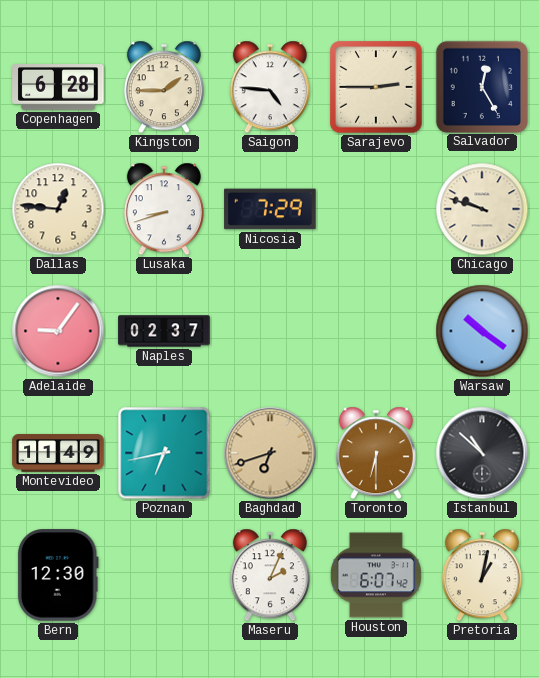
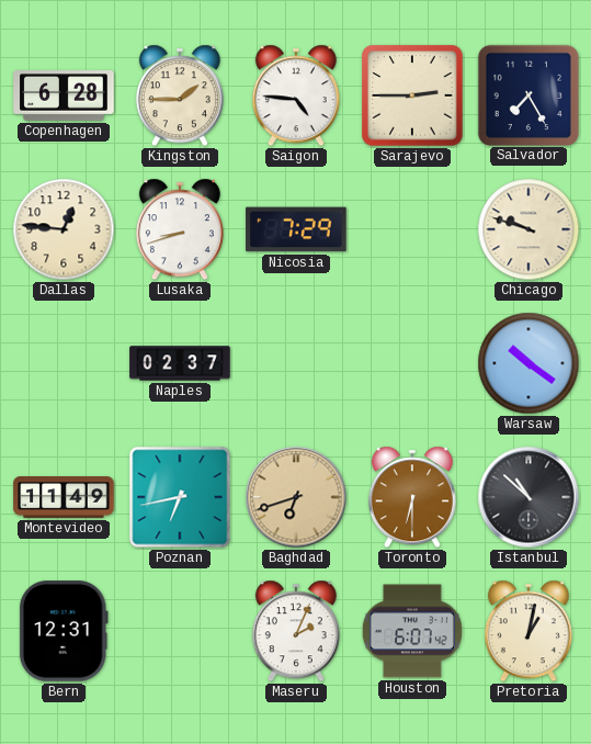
Salvador: 12:25 -> 7:25 (527, 94)
Adelaide: 9:06 -> none (58, 331)
Bern: 12:30 -> 12:31 (64, 631)
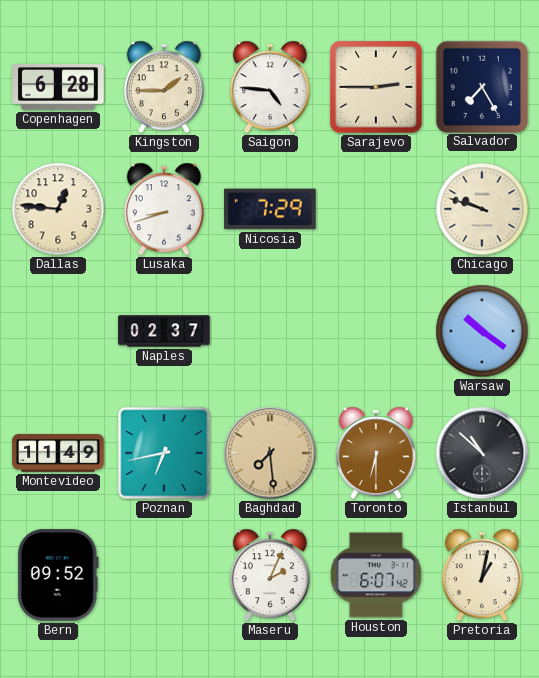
Baghdad: 6:42 -> 7:29 (270, 453)
Bern: 12:31 -> 09:52 (58, 575)
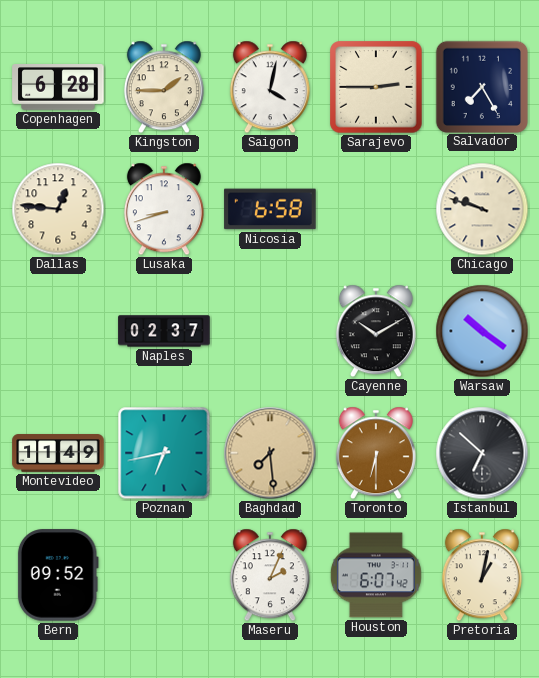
Saigon: 4:46 -> 4:02 (270, 87)
Nicosia: 7:29 -> 6:58 (270, 209)
Cayenne: none -> 10:10 (376, 331)
Istanbul: 10:52 -> 6:52 (482, 453)
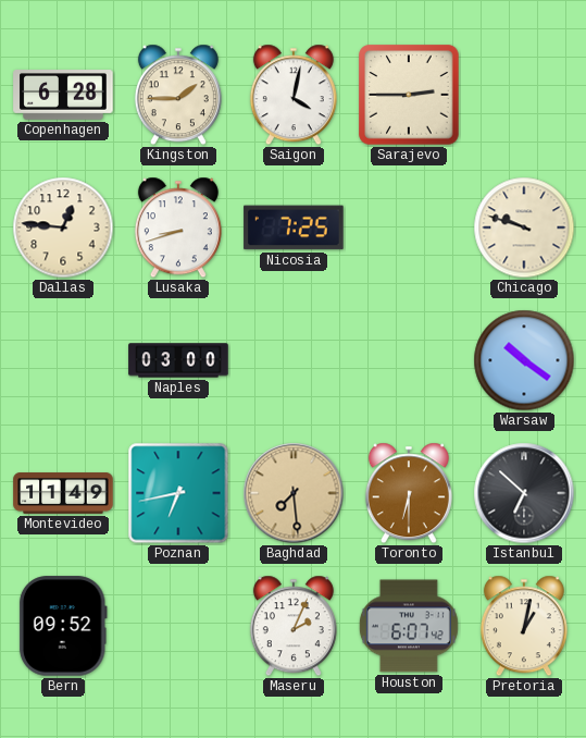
Salvador: 7:25 -> none (481, 86)
Nicosia: 6:58 -> 7:25 (294, 227)
Naples: 02:37 -> 03:00 (178, 360)
Cayenne: 10:10 -> none (376, 331)
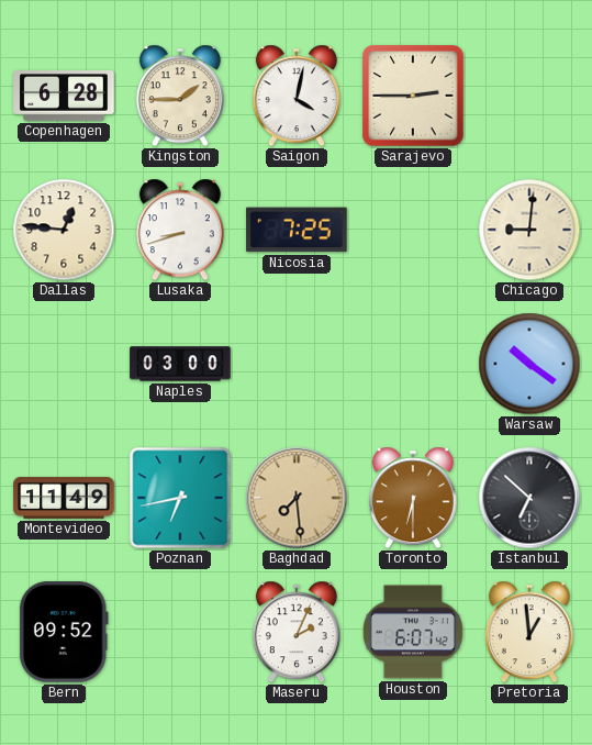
Chicago: 9:48 -> 9:01 (529, 230)
Pretoria: 1:02 -> 12:59 (529, 632)
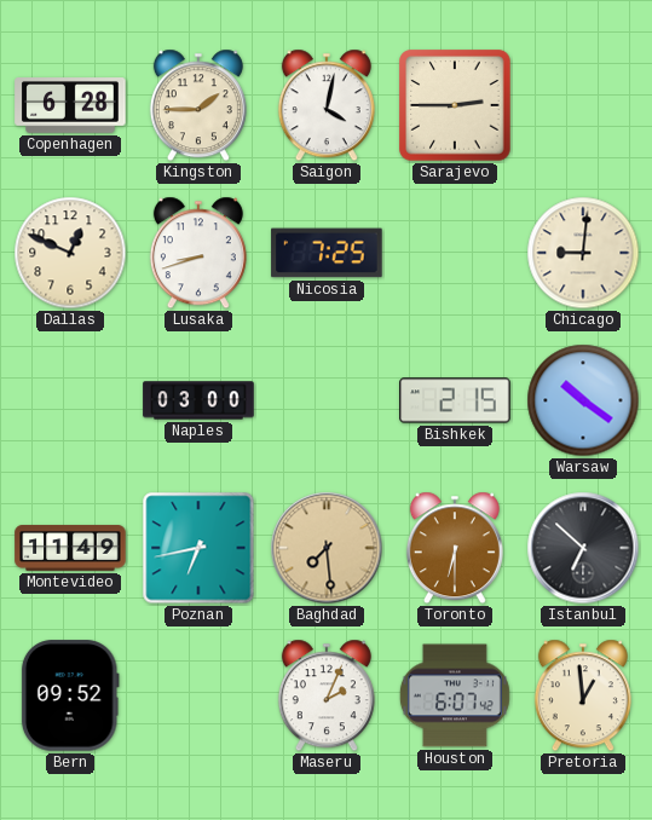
Dallas: 12:46 -> 12:49 (70, 253)
Bishkek: none -> 2:15 (455, 400)
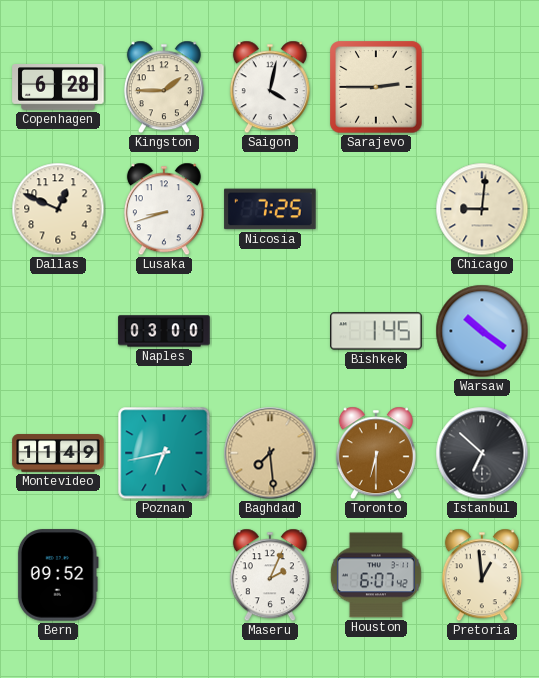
Bishkek: 2:15 -> 1:45 (376, 331)
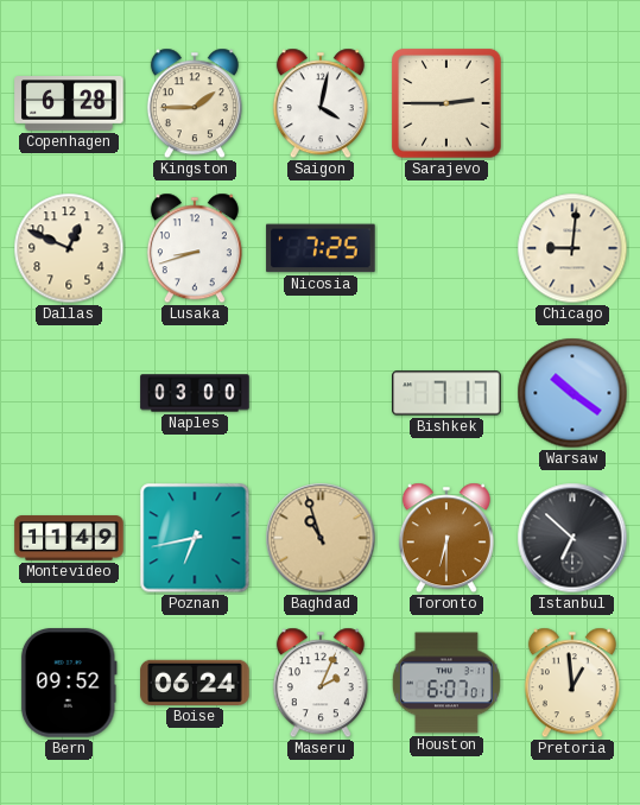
Bishkek: 1:45 -> 7:17 (446, 393)
Baghdad: 7:29 -> 10:57 (321, 538)
Boise: none -> 06:24 (195, 683)
Houston: 6:07:42 -> 6:07:01 (446, 683)
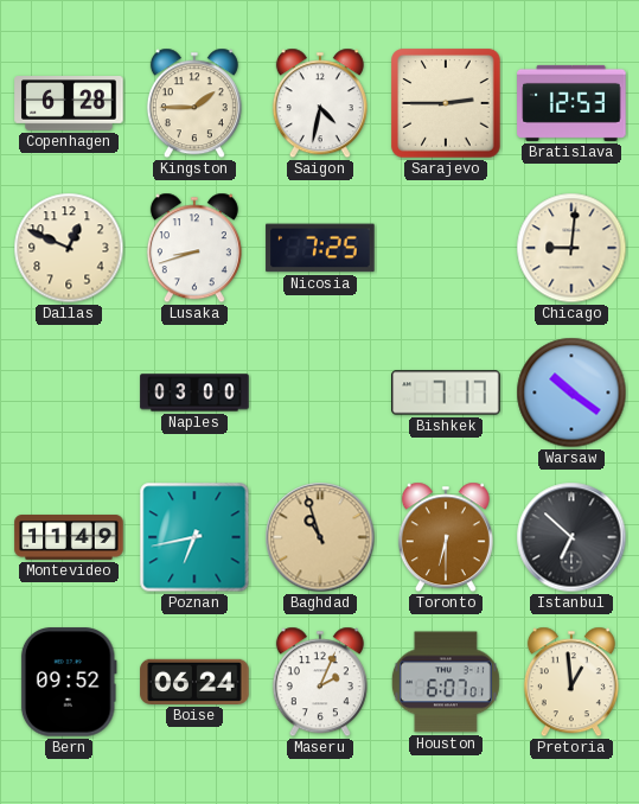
Saigon: 4:02 -> 4:32 (320, 103)
Bratislava: none -> 12:53 (571, 103)
